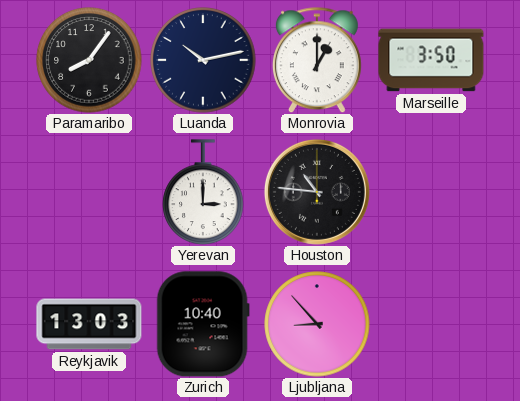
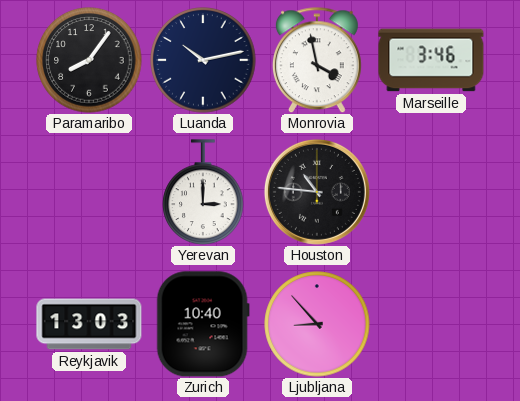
Monrovia: 1:00 -> 3:58 (317, 60)
Marseille: 3:50 -> 3:46 (431, 60)
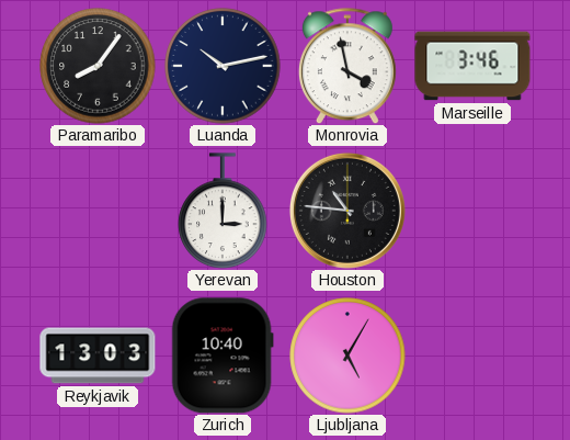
Ljubljana: 8:53 -> 5:05 (347, 356)
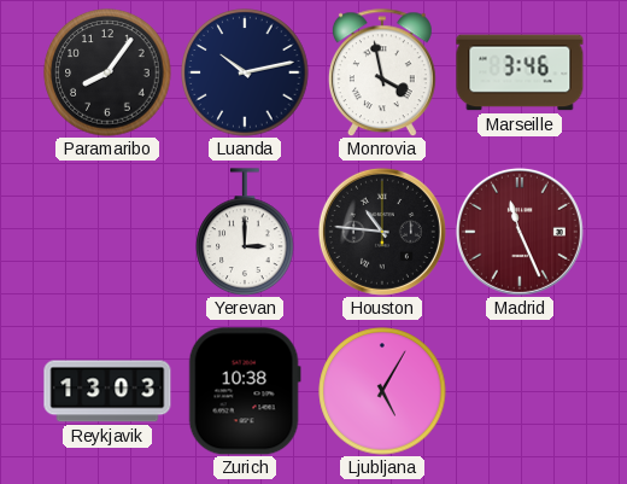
Madrid: none -> 11:26 (520, 232)
Zurich: 10:40 -> 10:38 (245, 391)
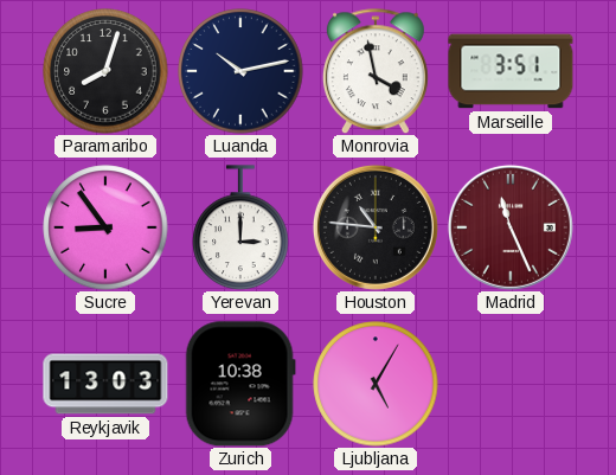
Paramaribo: 8:06 -> 8:03 (105, 71)
Marseille: 3:46 -> 3:51 (511, 71)
Sucre: none -> 8:54 (105, 227)
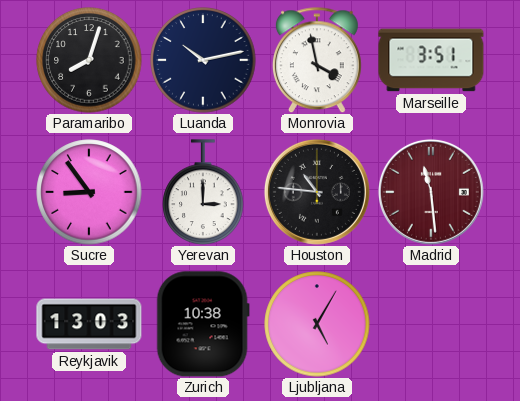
Madrid: 11:26 -> 11:29 (431, 192)
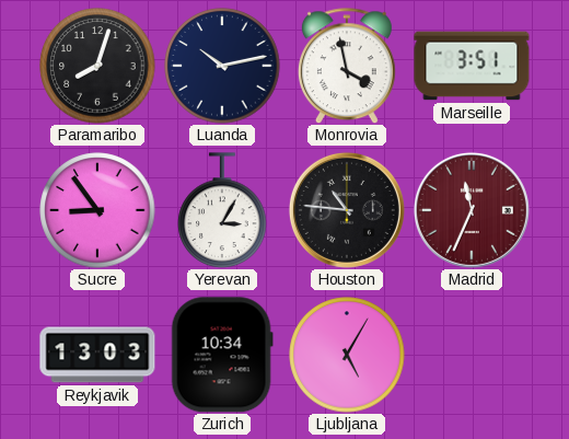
Yerevan: 3:00 -> 3:05 (222, 210)
Madrid: 11:29 -> 11:34 (472, 210)
Zurich: 10:38 -> 10:34 (222, 355)
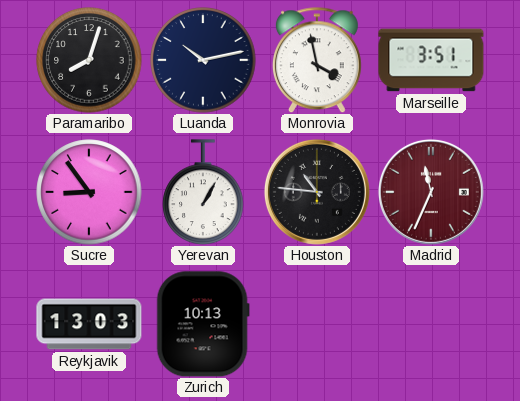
Yerevan: 3:05 -> 1:05 (203, 192)
Zurich: 10:34 -> 10:13 (203, 324)
Ljubljana: 5:05 -> none (347, 355)
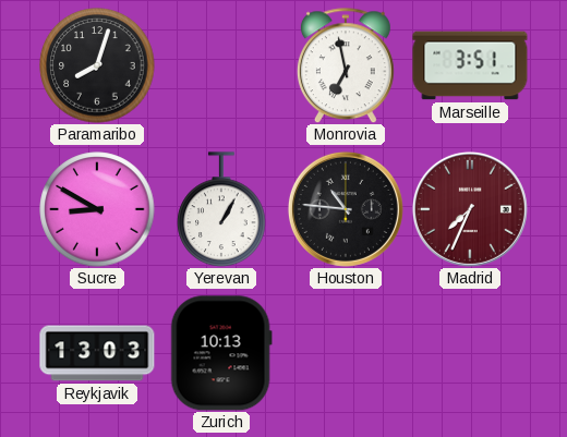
Luanda: 10:13 -> none (203, 60)
Monrovia: 3:58 -> 6:58 (346, 65)
Sucre: 8:54 -> 8:50 (97, 209)
Madrid: 11:34 -> 7:34 (470, 209)
